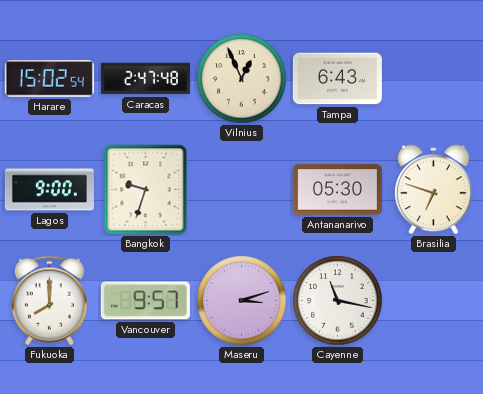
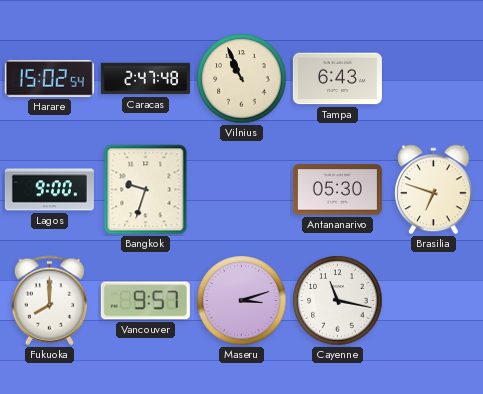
Vilnius: 12:56 -> 10:56 (242, 79)
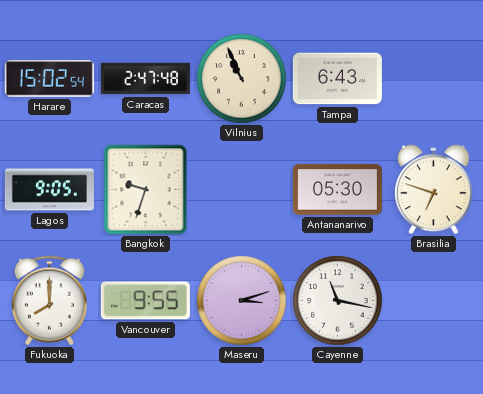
Lagos: 9:00 -> 9:05 (49, 190)
Vancouver: 9:57 -> 9:55 (145, 301)
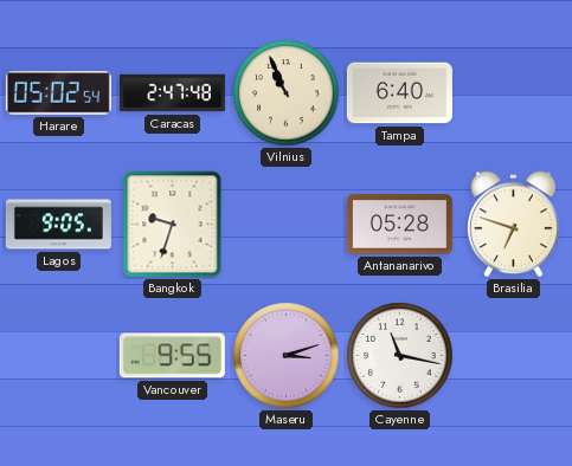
Harare: 15:02 -> 05:02 (58, 93)
Tampa: 6:43 -> 6:40 (399, 93)
Antananarivo: 05:30 -> 05:28 (399, 225)
Fukuoka: 8:00 -> none (49, 301)
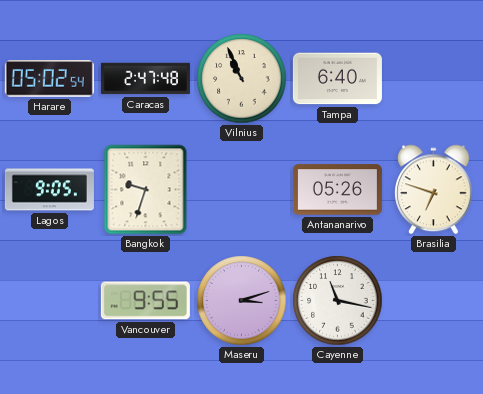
Antananarivo: 05:28 -> 05:26 (337, 190)
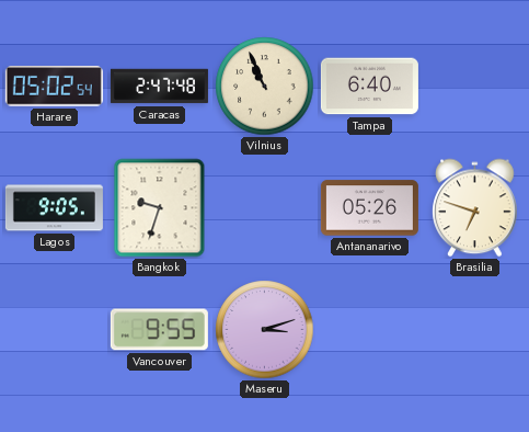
Cayenne: 11:17 -> none (338, 301)
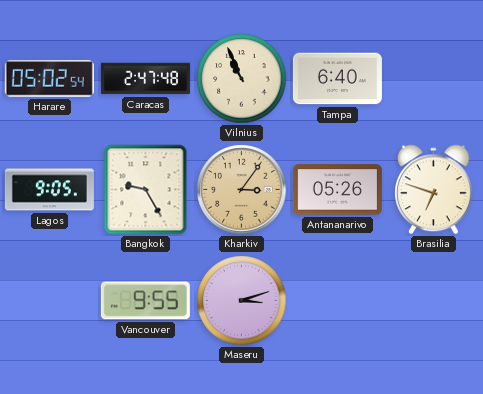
Bangkok: 9:33 -> 9:25 (146, 190)
Kharkiv: none -> 3:06 (242, 190)
